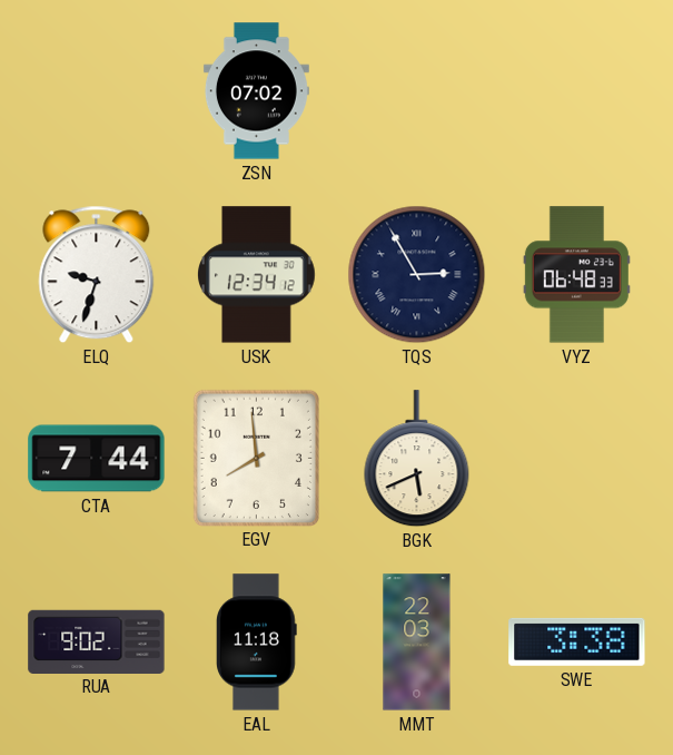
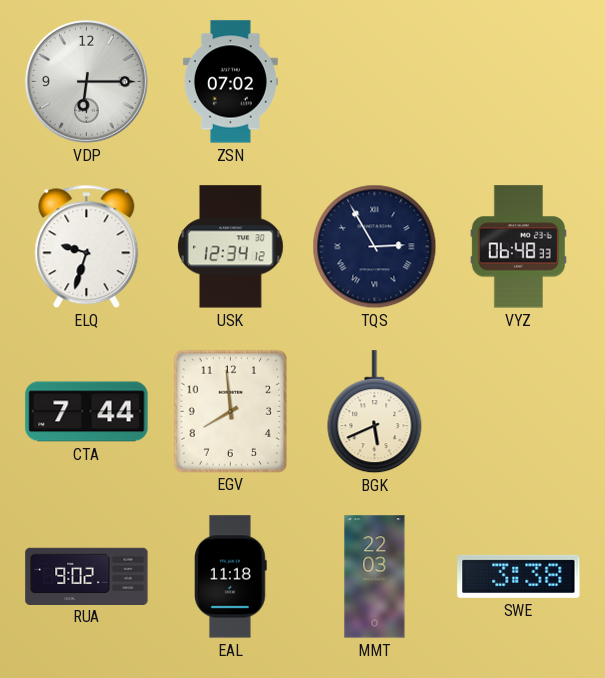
VDP: none -> 6:15 (86, 81)
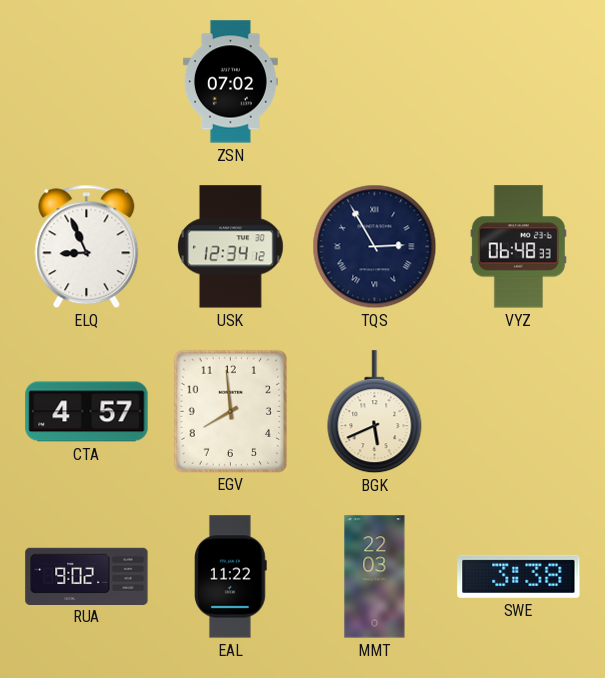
VDP: 6:15 -> none (86, 81)
ELQ: 9:33 -> 8:56 (87, 247)
CTA: 7:44 -> 4:57 (87, 412)
EAL: 11:18 -> 11:22 (231, 577)
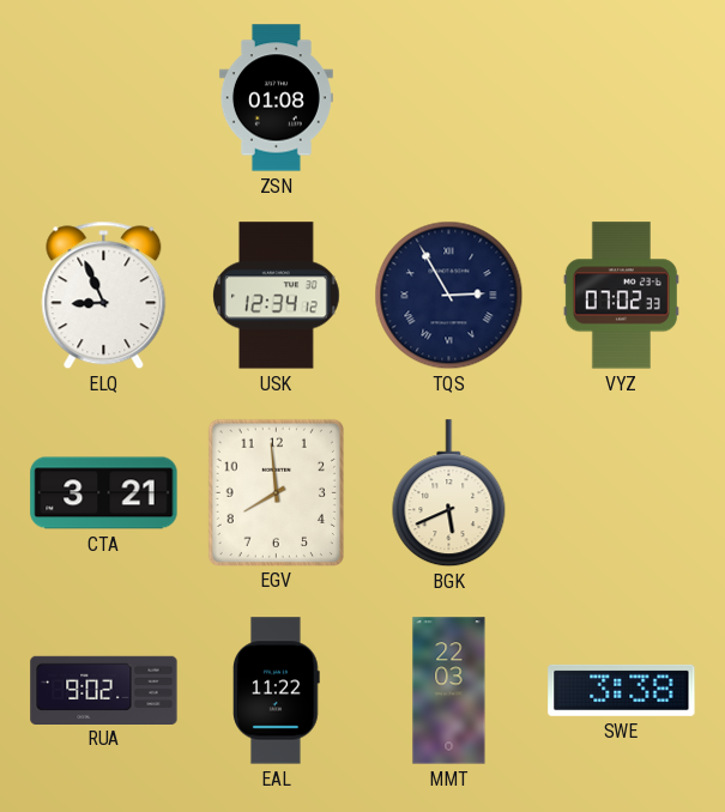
ZSN: 07:02 -> 01:08 (276, 98)
VYZ: 06:48 -> 07:02 (621, 296)
CTA: 4:57 -> 3:21 (104, 493)
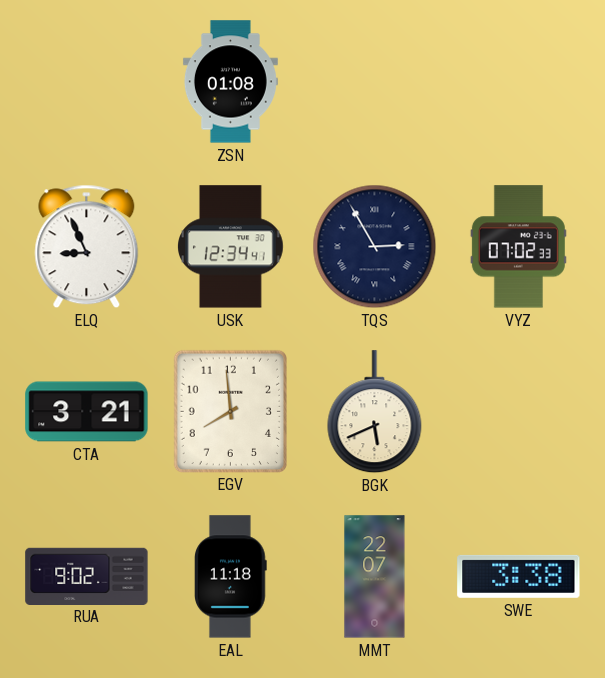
USK: 12:34:12 -> 12:34:41 (231, 247)
EAL: 11:22 -> 11:18 (231, 577)
MMT: 22:03 -> 22:07 (375, 577)
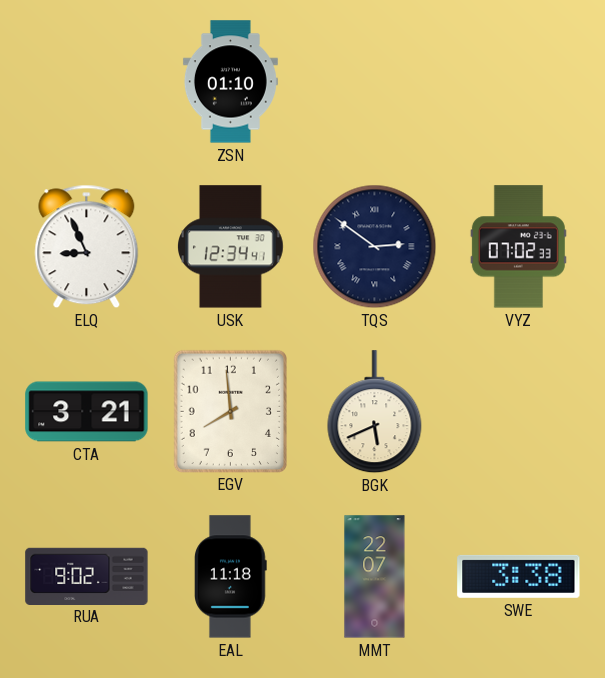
ZSN: 01:08 -> 01:10 (230, 82)
TQS: 2:55 -> 2:51 (375, 247)
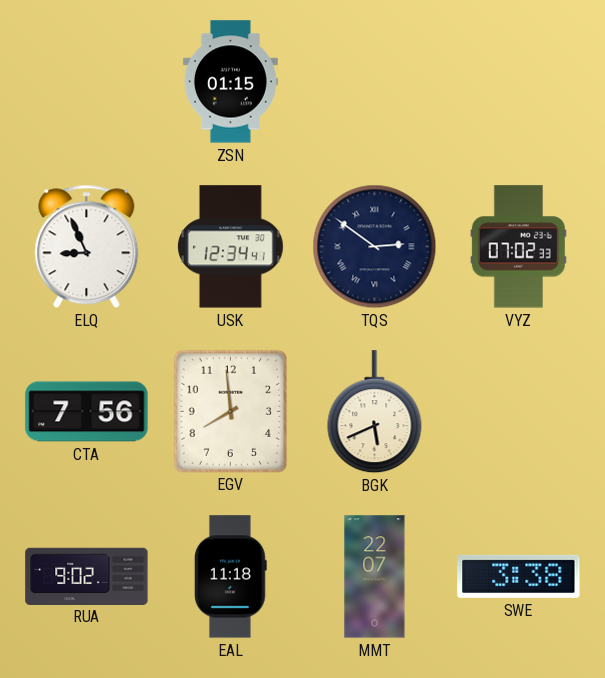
ZSN: 01:10 -> 01:15 (230, 82)
CTA: 3:21 -> 7:56 (87, 412)
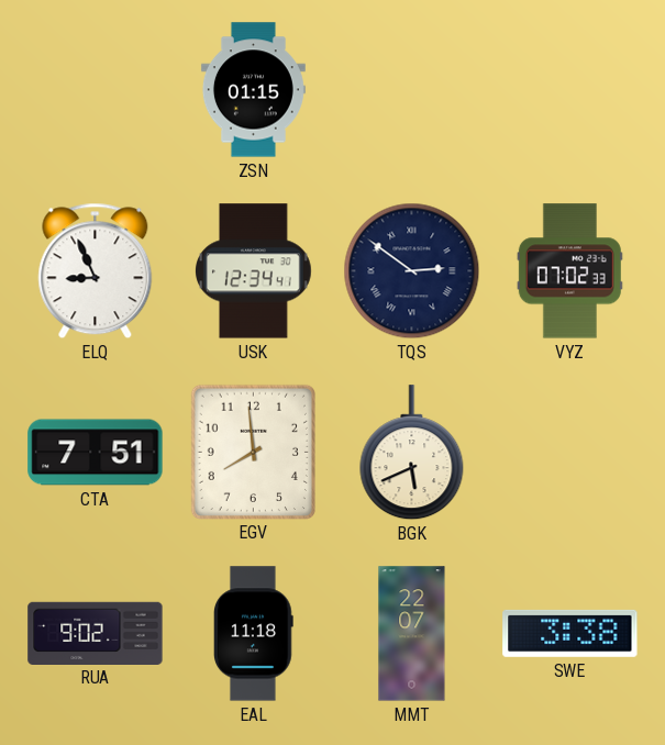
CTA: 7:56 -> 7:51 (96, 453)
